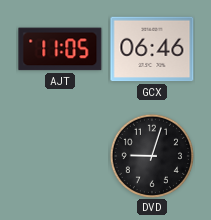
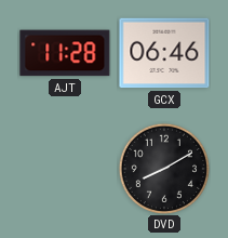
AJT: 11:05 -> 11:28 (65, 53)
DVD: 9:03 -> 8:10 (163, 168)
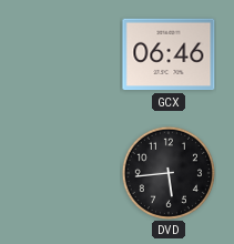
AJT: 11:28 -> none (65, 53)
DVD: 8:10 -> 5:44 (167, 172)
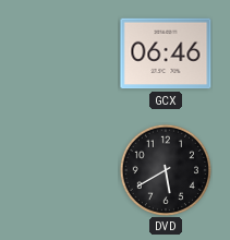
DVD: 5:44 -> 5:40 (165, 169)
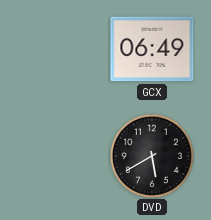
GCX: 06:46 -> 06:49 (152, 49)
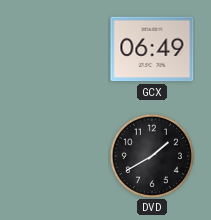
DVD: 5:40 -> 1:40 (151, 155)
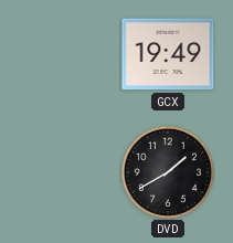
GCX: 06:49 -> 19:49 (168, 54)
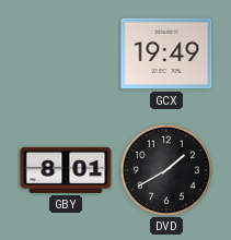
GBY: none -> 8:01 (66, 170)
